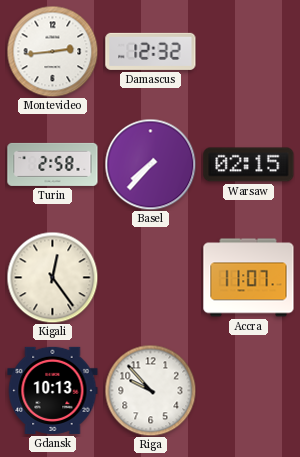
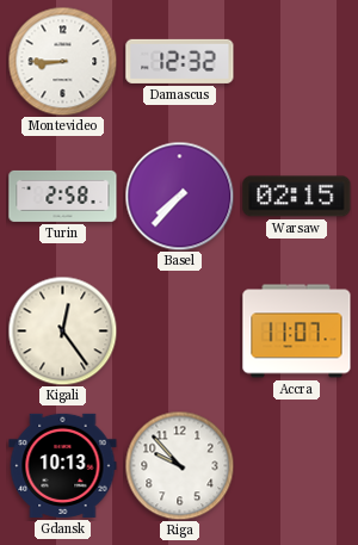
Montevideo: 2:44 -> 8:45 (62, 61)
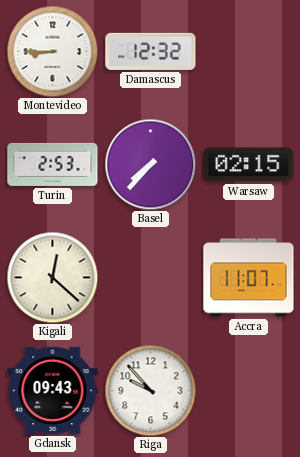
Turin: 2:58 -> 2:53 (53, 164)
Kigali: 12:24 -> 12:22 (52, 277)
Gdansk: 10:13 -> 09:43 (53, 390)
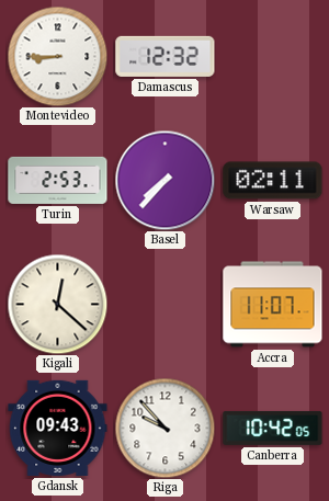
Warsaw: 02:15 -> 02:11 (273, 181)
Canberra: none -> 10:42 (273, 428)
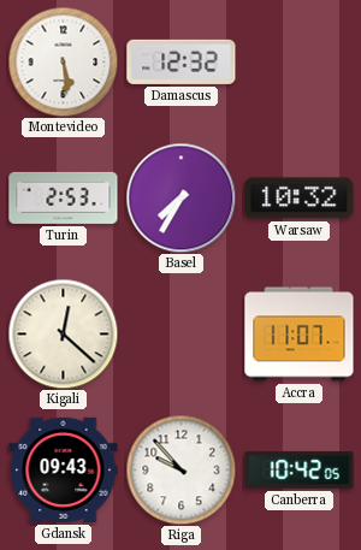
Montevideo: 8:45 -> 5:29 (63, 61)
Basel: 7:37 -> 7:35 (180, 197)
Warsaw: 02:11 -> 10:32 (300, 199)
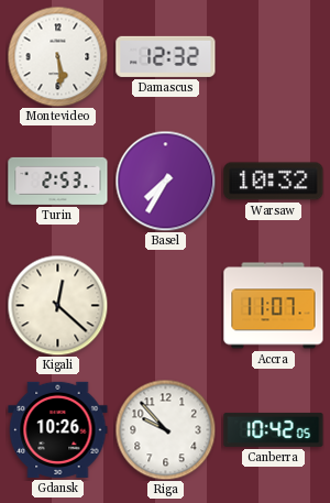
Gdansk: 09:43 -> 10:26 (58, 429)
